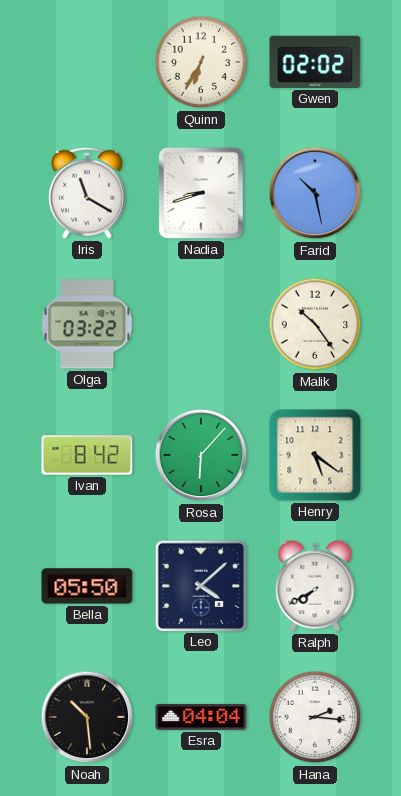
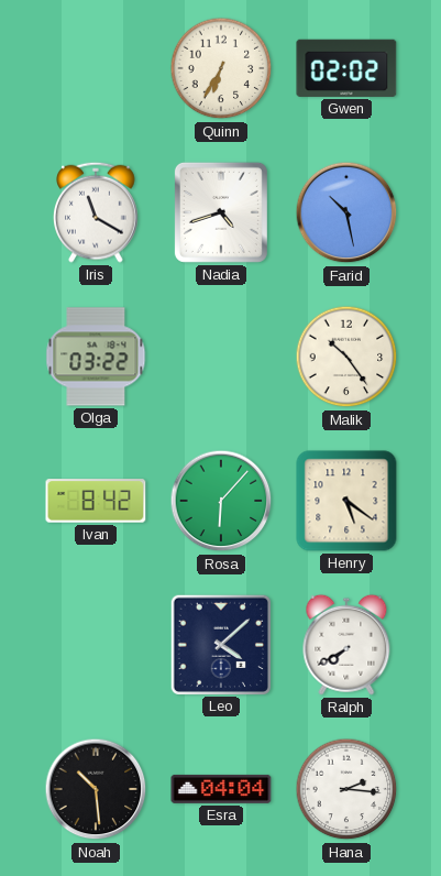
Nadia: 8:42 -> 4:42 (221, 212)
Bella: 05:50 -> none (87, 586)
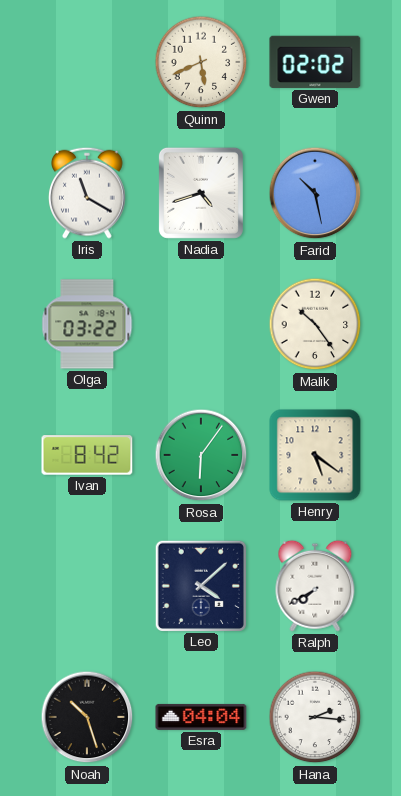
Quinn: 6:35 -> 5:41 (201, 62)
Rosa: 6:07 -> 6:06 (201, 455)
Noah: 10:29 -> 10:27 (87, 717)
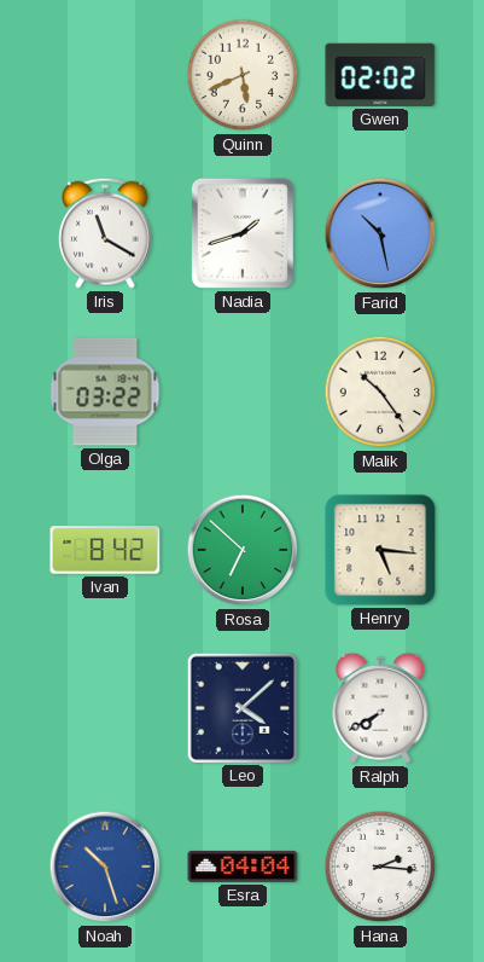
Nadia: 4:42 -> 1:42 (243, 233)
Rosa: 6:06 -> 6:52 (243, 550)
Henry: 5:21 -> 5:16 (380, 550)
Noah dial: black -> blue (105, 867)
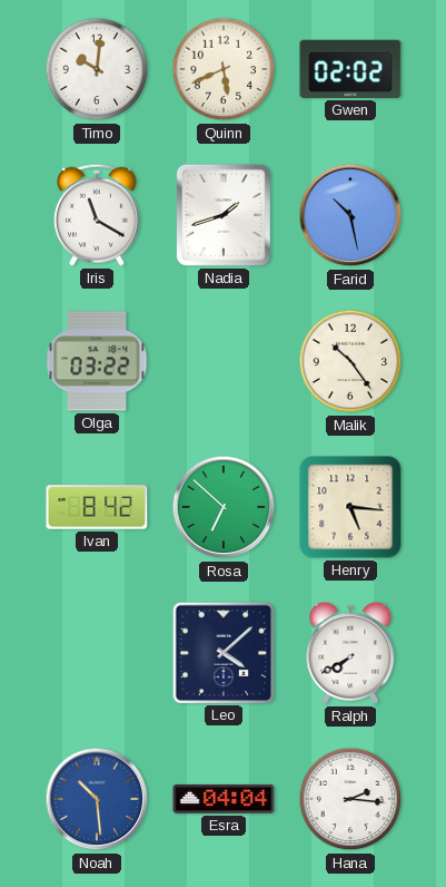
Timo: none -> 10:01 (97, 69)
Noah: 10:27 -> 10:29 (97, 799)
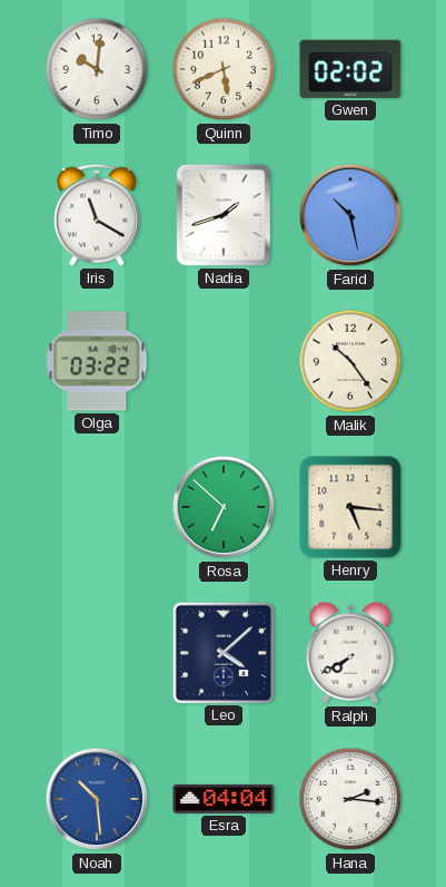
Ivan: 8:42 -> none (97, 507)
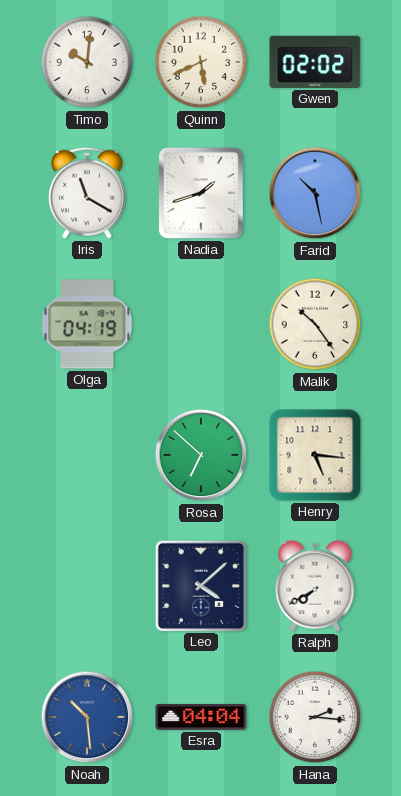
Olga: 03:22 -> 04:19 (87, 324)
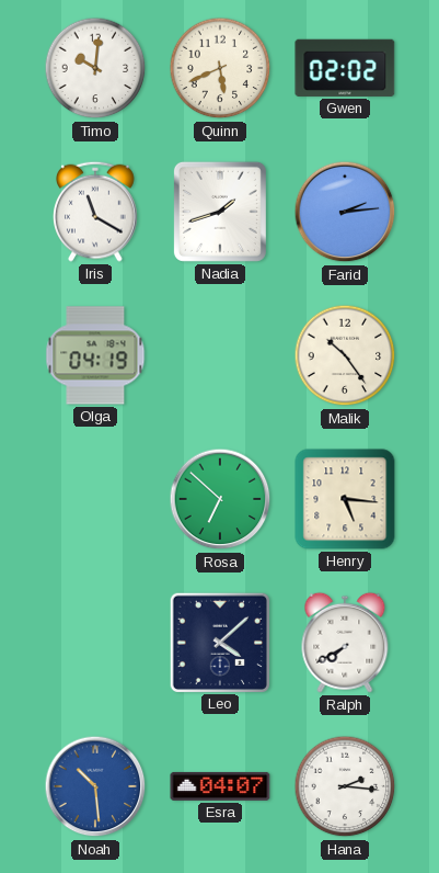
Farid: 10:28 -> 2:14 (345, 212)
Esra: 04:04 -> 04:07 (220, 786)
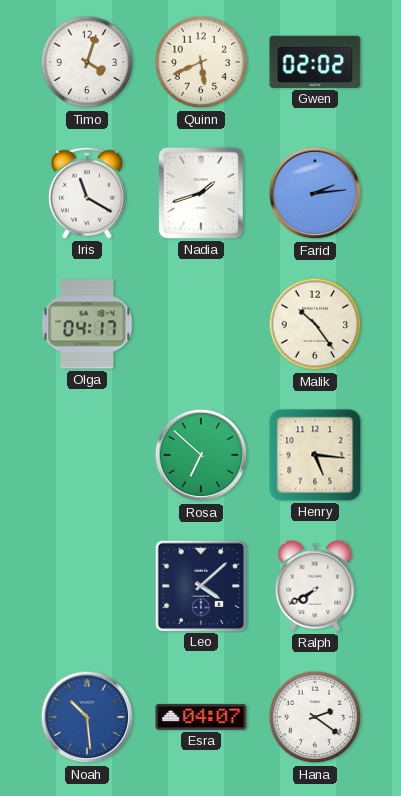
Timo: 10:01 -> 4:03 (87, 62)
Olga: 04:19 -> 04:17 (87, 324)
Hana: 2:16 -> 2:21 (315, 717)
